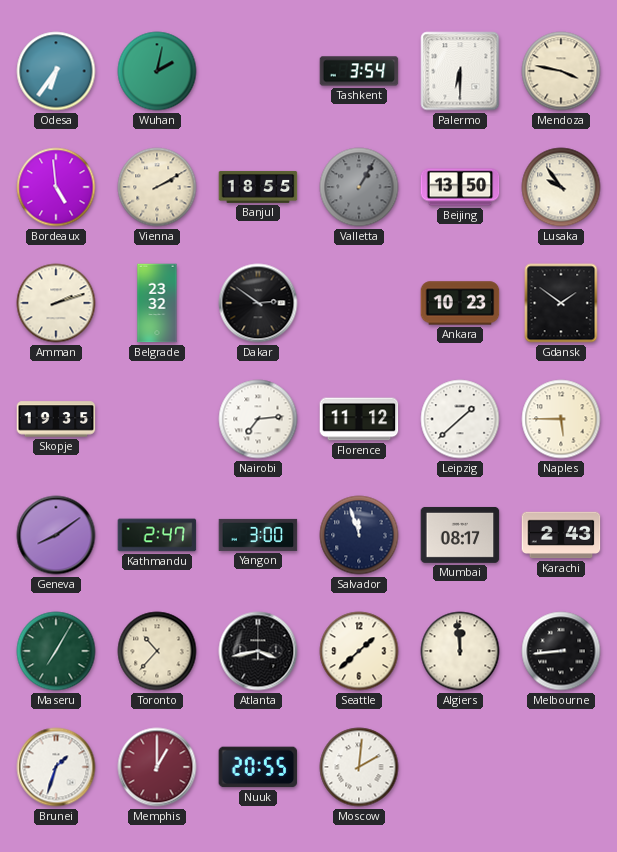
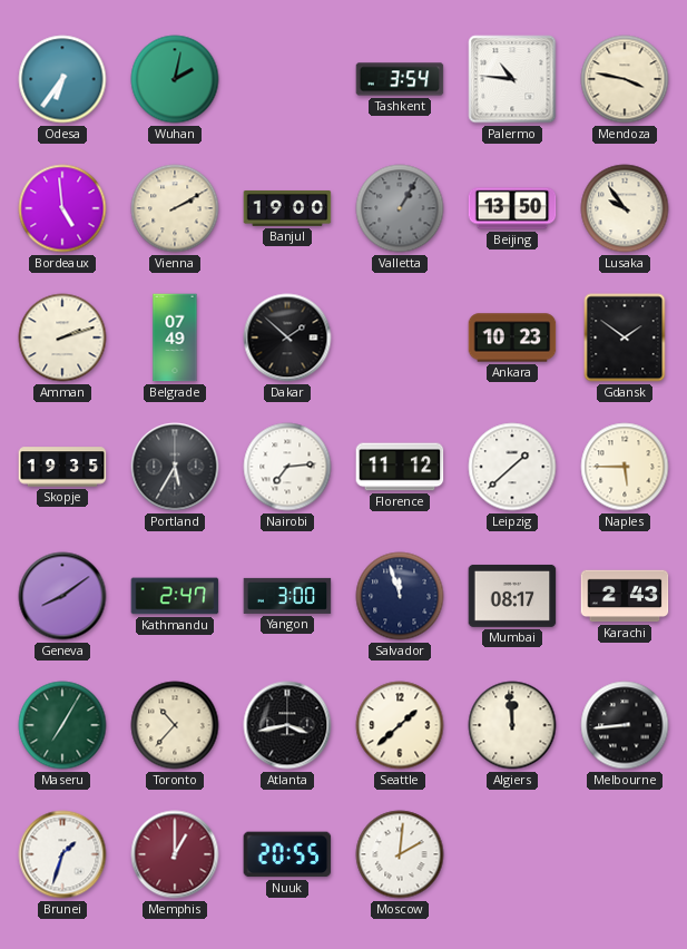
Palermo: 6:30 -> 10:46 (512, 79)
Banjul: 18:55 -> 19:00 (287, 208)
Belgrade: 23:32 -> 07:49 (175, 337)
Dakar: 2:51 -> 1:52 (287, 337)
Portland: none -> 5:35 (175, 467)
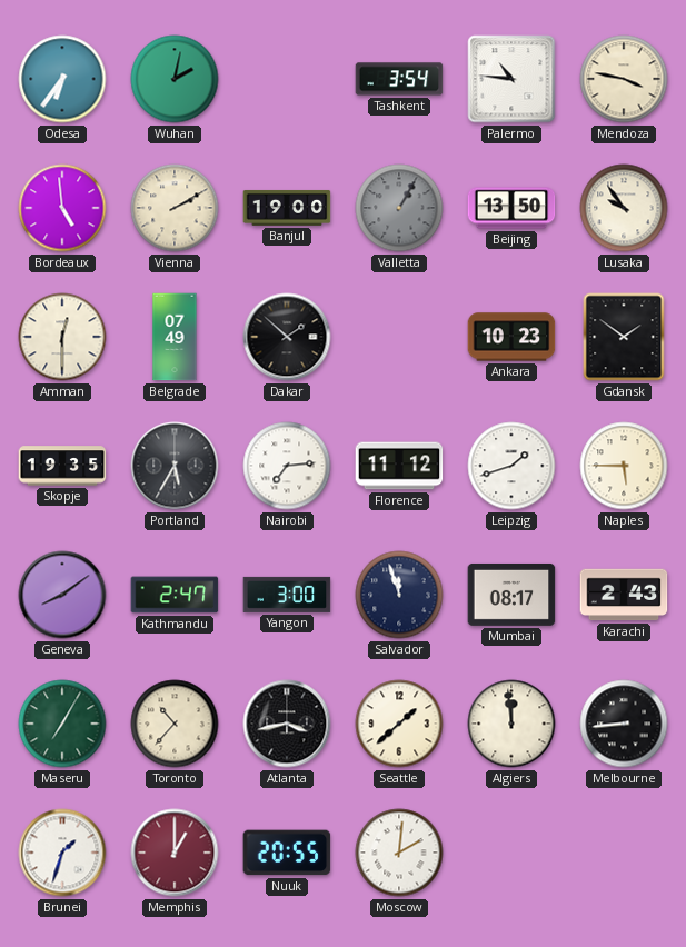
Amman: 2:12 -> 12:30 (62, 337)
Leipzig: 1:38 -> 1:42 (511, 466)
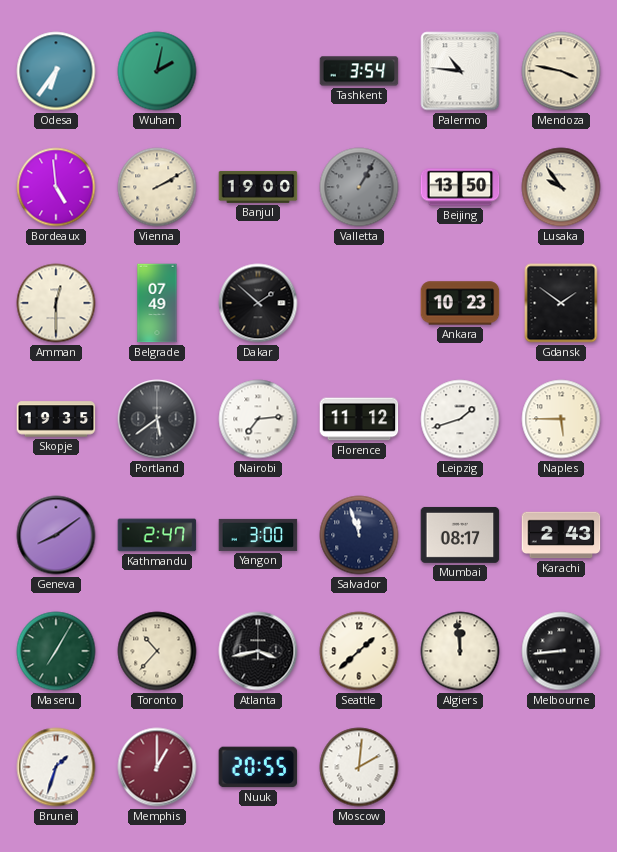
Portland: 5:35 -> 5:39 (157, 419)
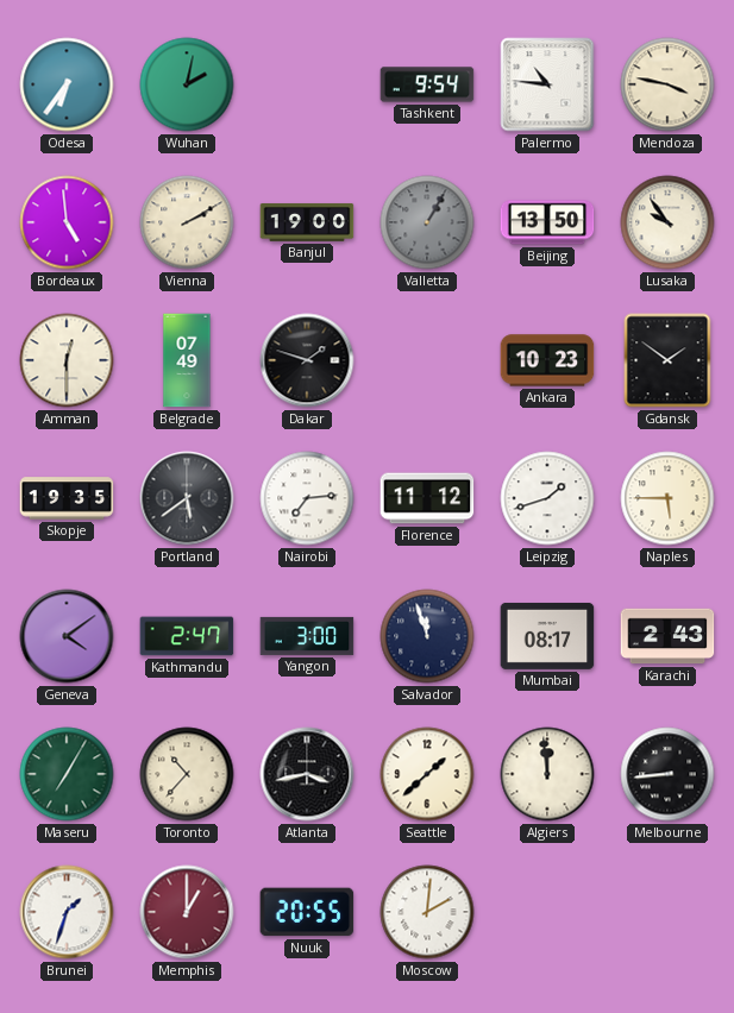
Tashkent: 3:54 -> 9:54 (427, 84)
Dakar: 1:52 -> 1:48 (307, 360)
Geneva: 8:09 -> 4:09 (67, 636)
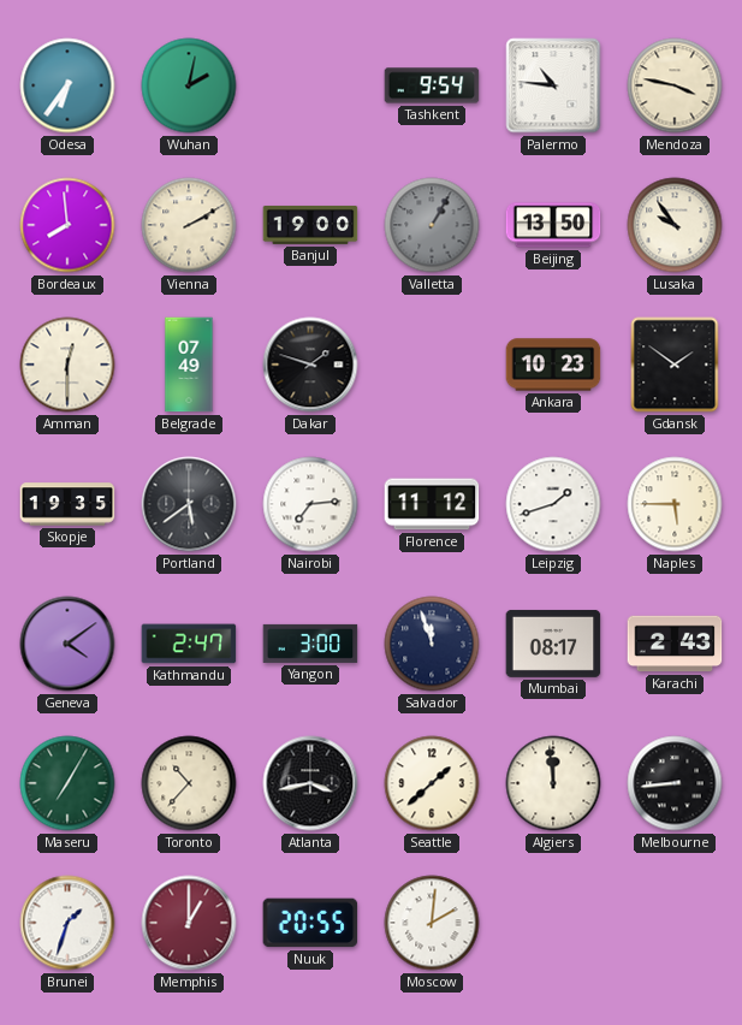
Bordeaux: 4:59 -> 7:59 (67, 225)
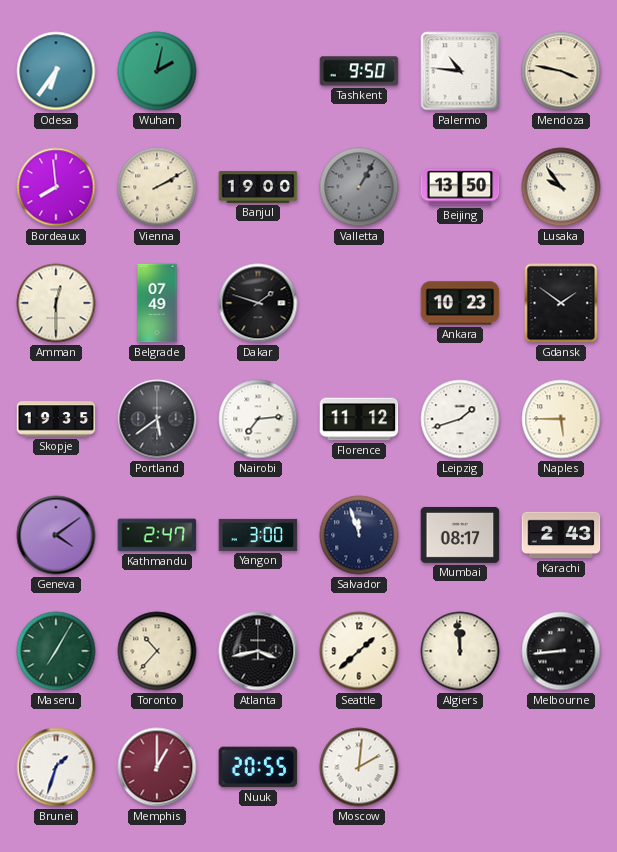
Tashkent: 9:54 -> 9:50 (359, 71)
